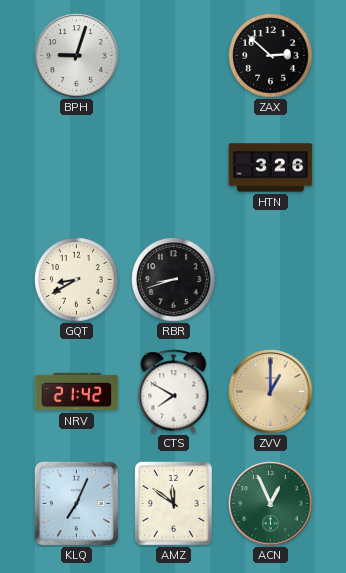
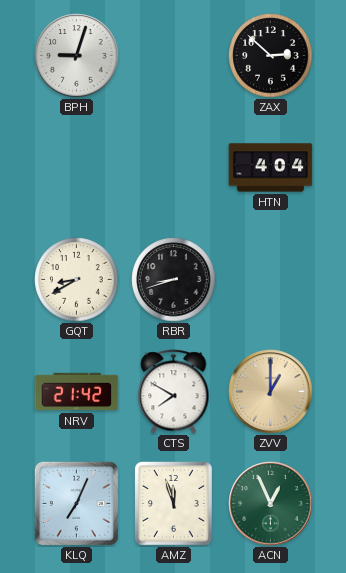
HTN: 3:26 -> 4:04 (271, 168)
AMZ: 11:51 -> 11:57 (174, 504)
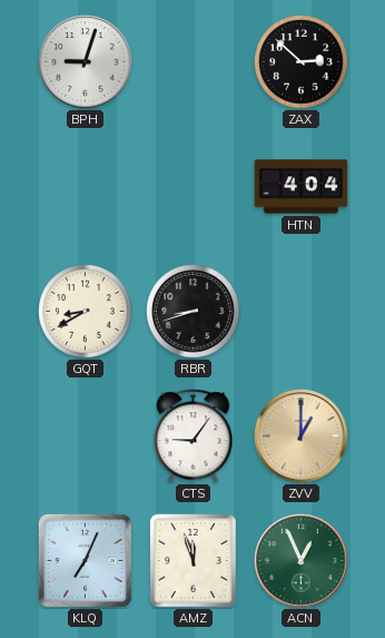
NRV: 21:42 -> none (77, 392)
CTS: 7:50 -> 9:06 (194, 436)
